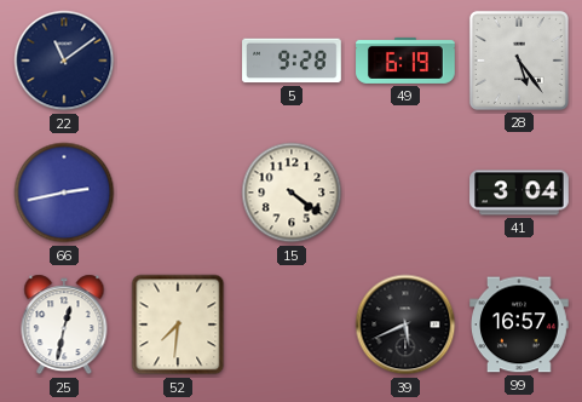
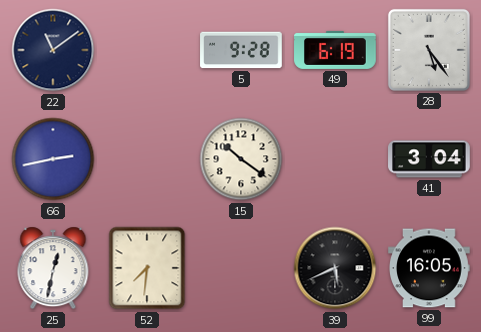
15: 4:21 -> 10:21 (241, 159)
99: 16:57 -> 16:05 (430, 268)
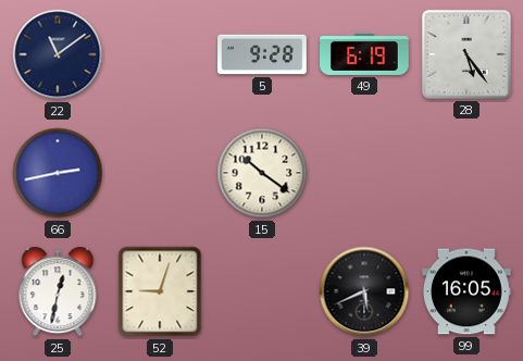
41: 3:04 -> none (429, 159)
52: 7:31 -> 9:03 (160, 291)
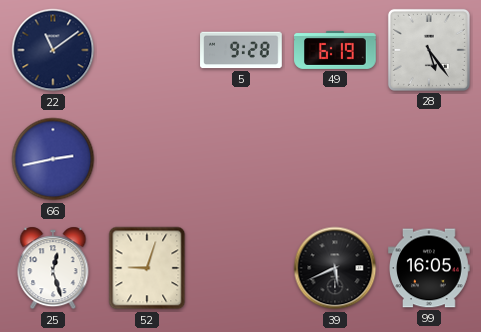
15: 10:21 -> none (262, 173)
25: 12:32 -> 12:27 (53, 268)
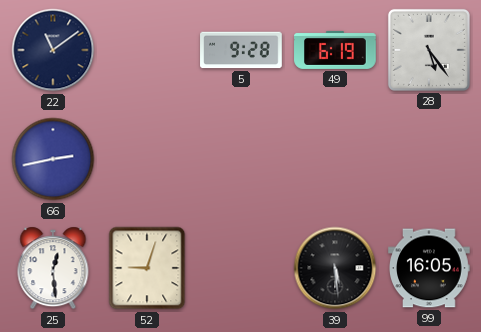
25: 12:27 -> 12:29 (53, 268)
39: 5:41 -> 5:29 (335, 268)
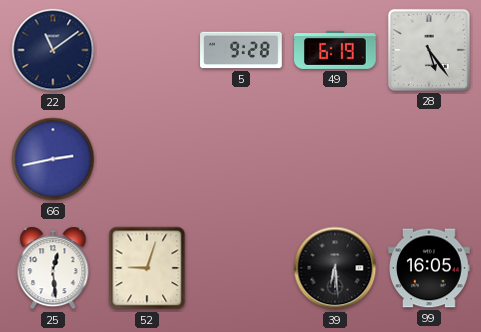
39: 5:29 -> 6:29 (335, 268)
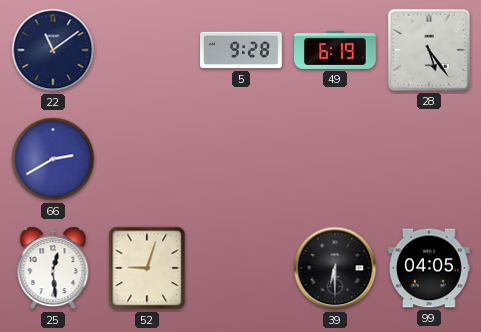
66: 2:43 -> 2:40 (53, 159)
39: 6:29 -> 6:30 (335, 268)
99: 16:05 -> 04:05 (430, 268)
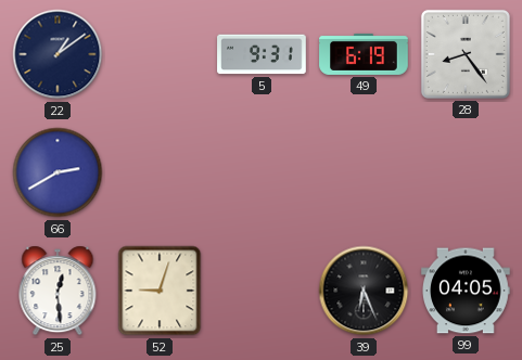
22: 11:09 -> 1:09 (58, 54)
5: 9:28 -> 9:31 (262, 54)
28: 5:24 -> 8:24 (466, 54)
39: 6:30 -> 6:26 (364, 291)
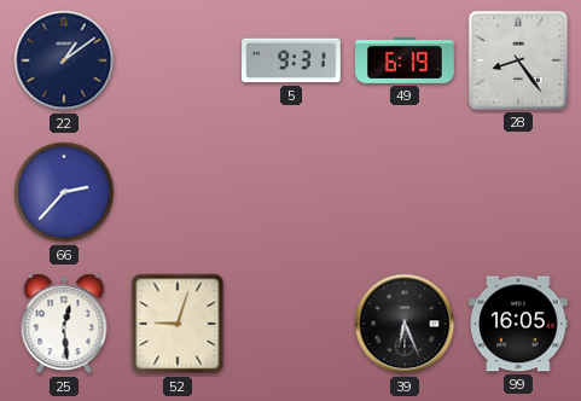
66: 2:40 -> 2:37 (64, 192)
99: 04:05 -> 16:05 (519, 324)
